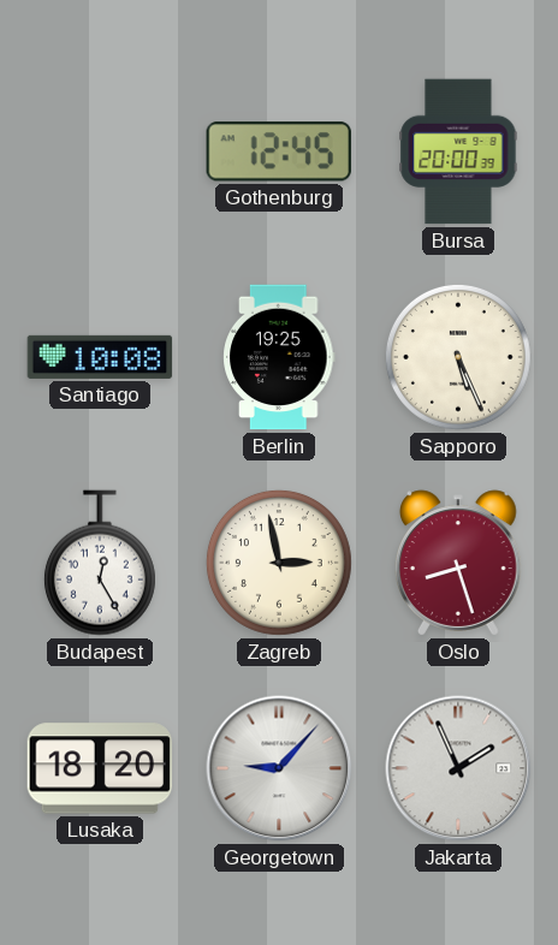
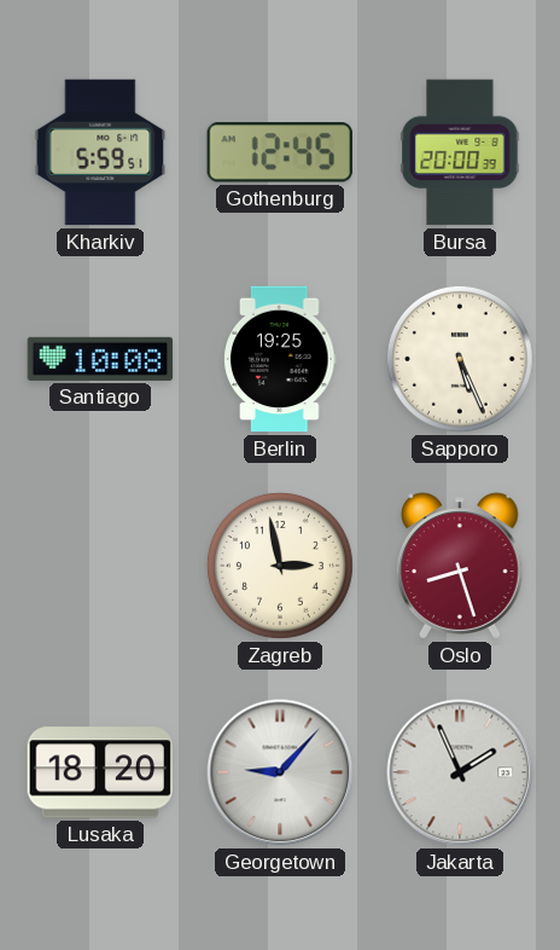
Kharkiv: none -> 5:59 (100, 152)
Budapest: 12:25 -> none (100, 563)
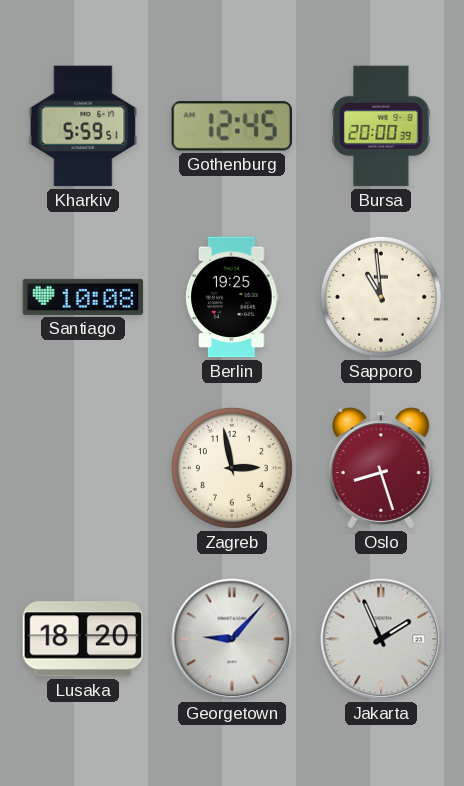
Sapporo: 5:26 -> 10:59 (381, 297)
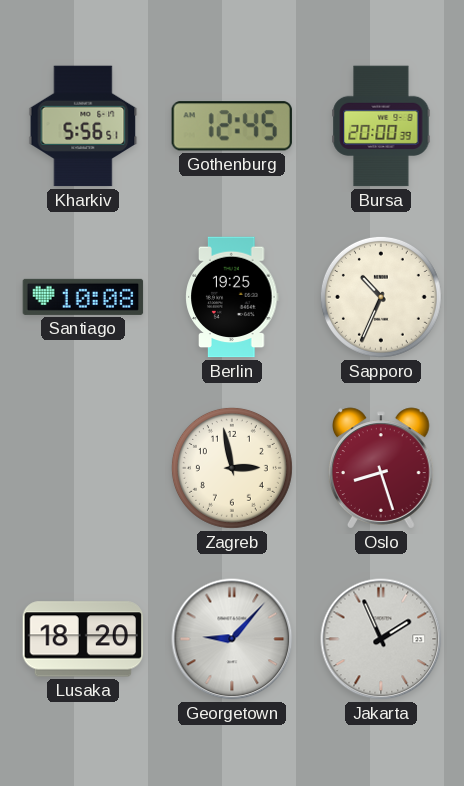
Kharkiv: 5:59 -> 5:56 (83, 126)
Sapporo: 10:59 -> 10:34 (381, 297)
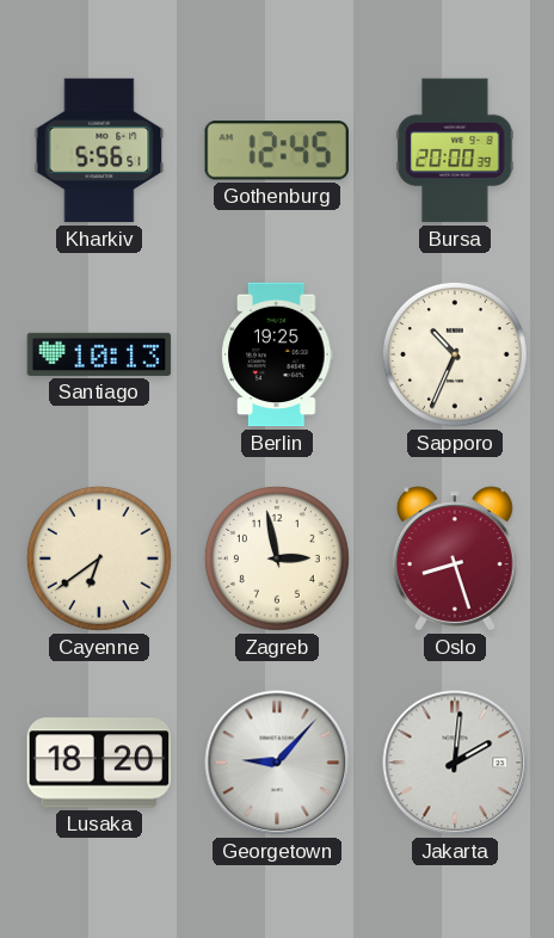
Santiago: 10:08 -> 10:13 (99, 354)
Cayenne: none -> 6:39 (99, 559)
Jakarta: 1:56 -> 2:01 (455, 763)
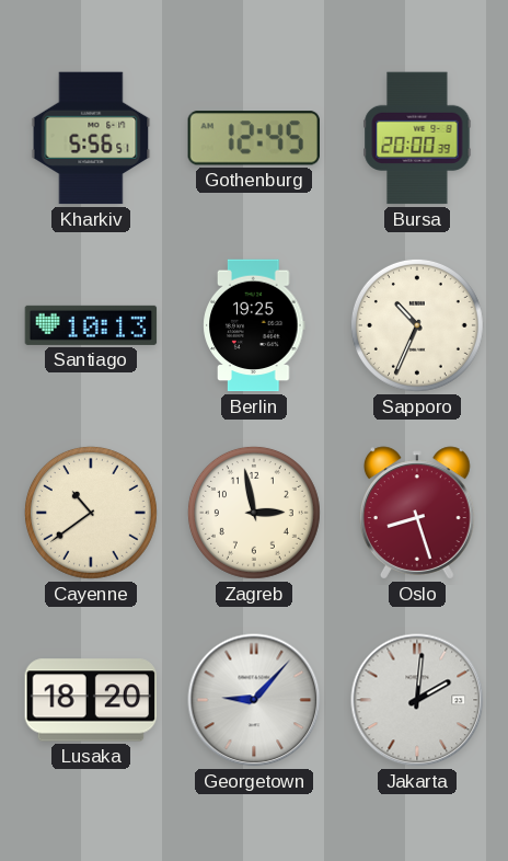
Cayenne: 6:39 -> 10:39 (91, 513)
